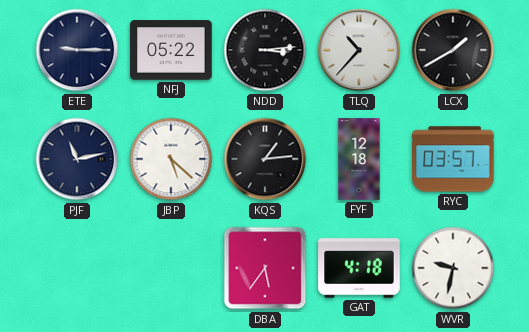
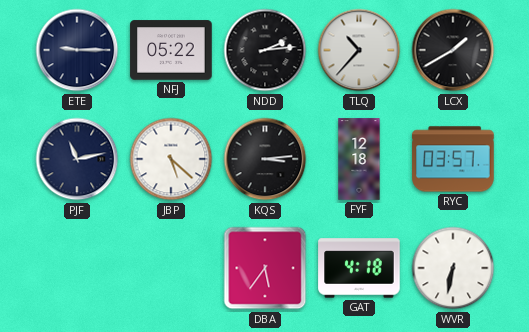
NDD: 3:14 -> 2:14 (265, 50)
KQS: 1:14 -> 3:14 (265, 159)
WVR: 9:32 -> 6:32 (453, 268)
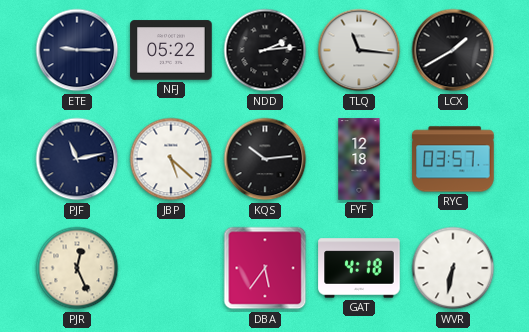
TLQ: 10:37 -> 11:16 (359, 50)
KQS: 3:14 -> 10:14 (265, 159)
PJR: none -> 12:26 (77, 268)
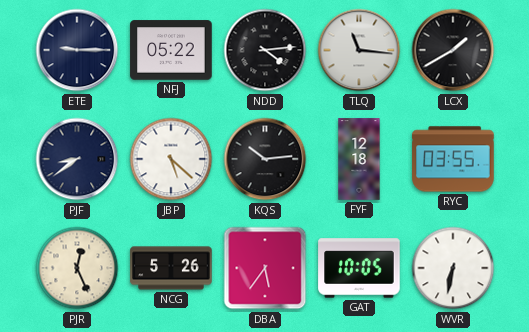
NDD: 2:14 -> 4:14 (265, 50)
PJF: 11:13 -> 8:39 (77, 159)
RYC: 03:57 -> 03:55 (453, 159)
NCG: none -> 5:26 (171, 268)
GAT: 4:18 -> 10:05 (359, 268)
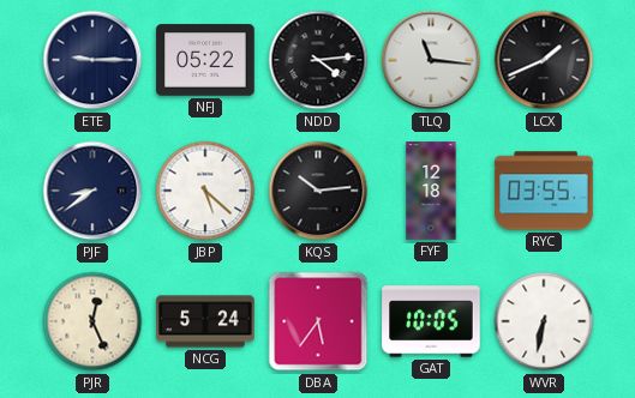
LCX: 1:40 -> 1:41 (544, 60)
NCG: 5:26 -> 5:24 (205, 321)
